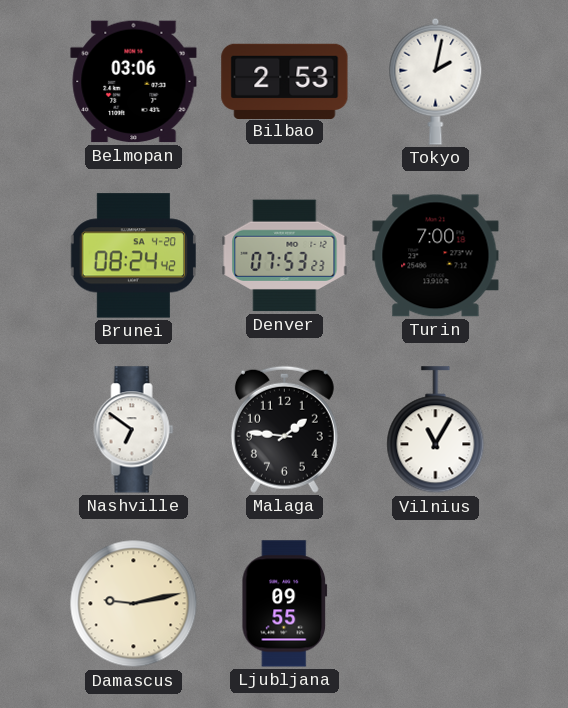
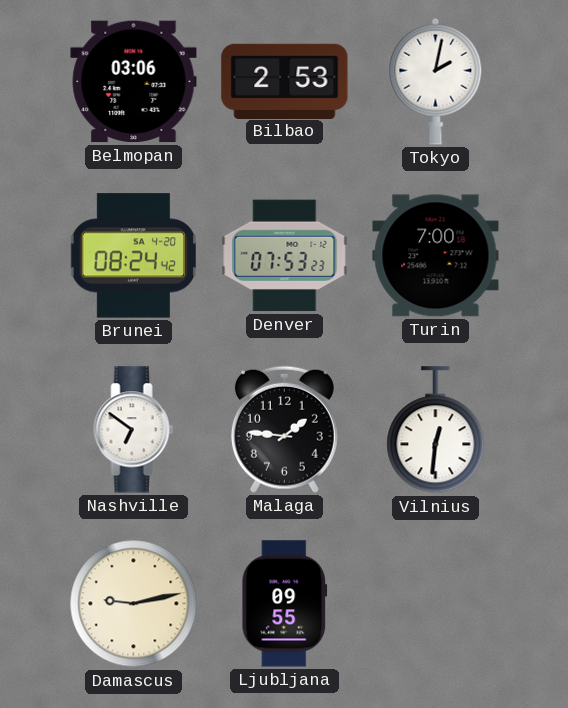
Vilnius: 11:05 -> 12:31 (436, 430)
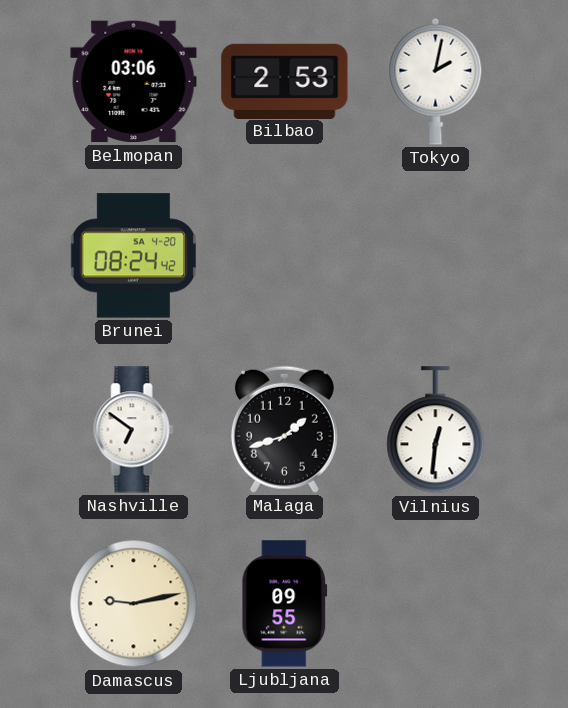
Denver: 07:53 -> none (285, 256)
Turin: 7:00 -> none (436, 256)
Malaga: 1:46 -> 1:42 (284, 429)
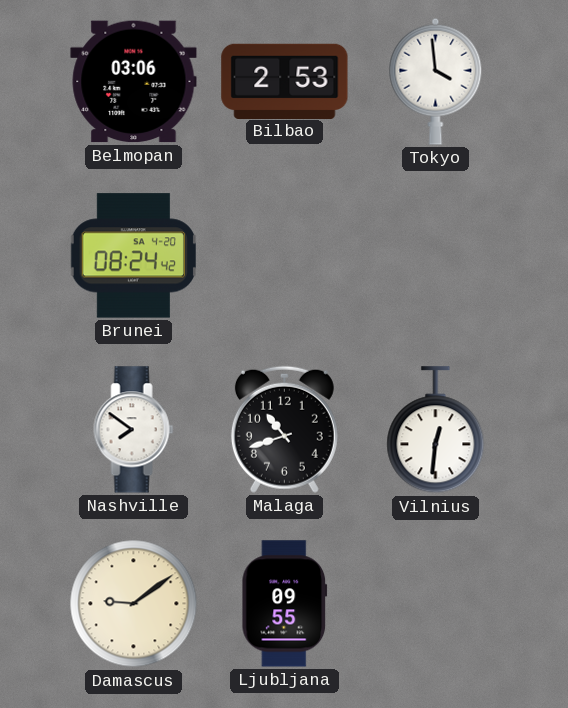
Tokyo: 2:02 -> 3:59 (436, 81)
Nashville: 6:51 -> 7:51 (134, 430)
Malaga: 1:42 -> 10:42 (284, 429)
Damascus: 9:13 -> 9:09 (134, 604)
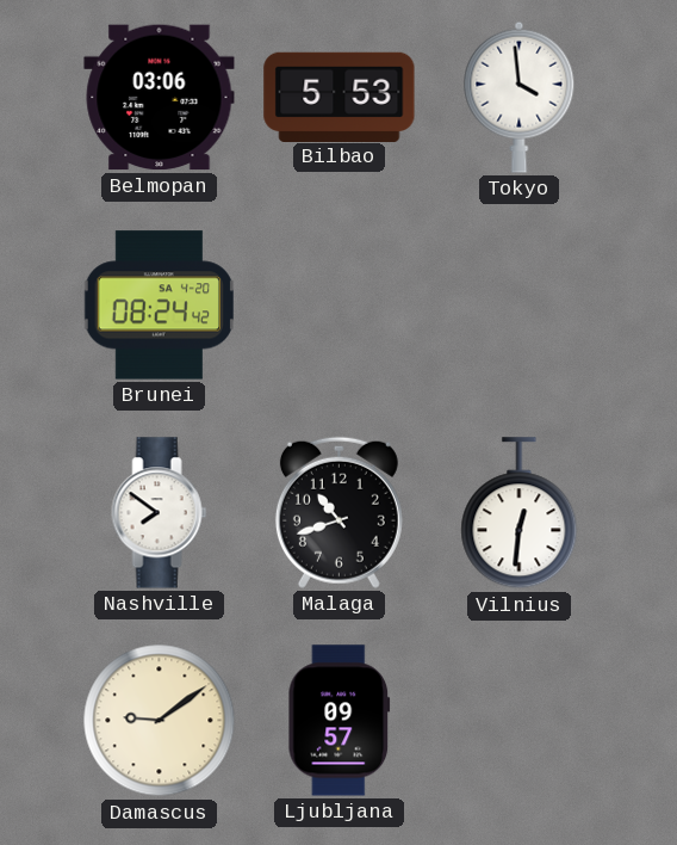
Bilbao: 2:53 -> 5:53 (340, 97)
Ljubljana: 09:55 -> 09:57 (340, 721)
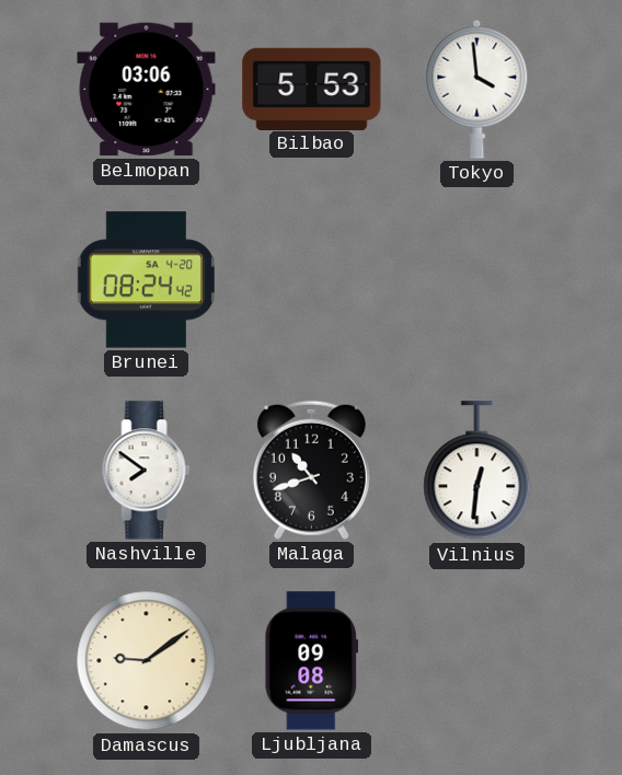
Ljubljana: 09:57 -> 09:08 (312, 661)
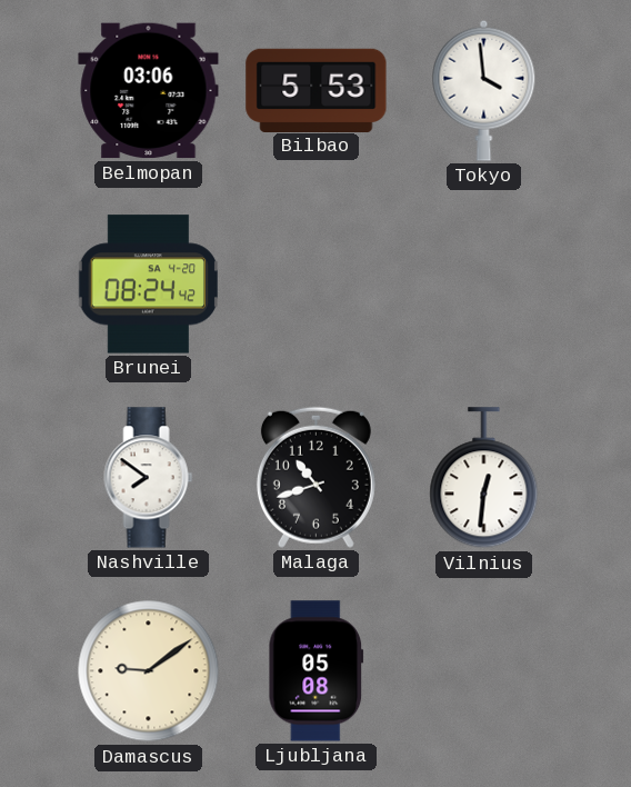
Ljubljana: 09:08 -> 05:08 (317, 671)
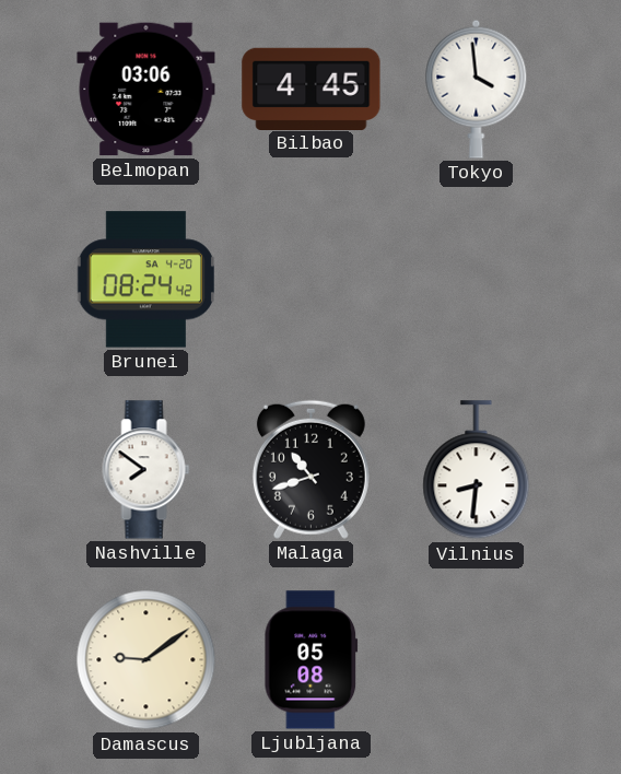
Bilbao: 5:53 -> 4:45 (312, 89)
Vilnius: 12:31 -> 8:31 (477, 470)
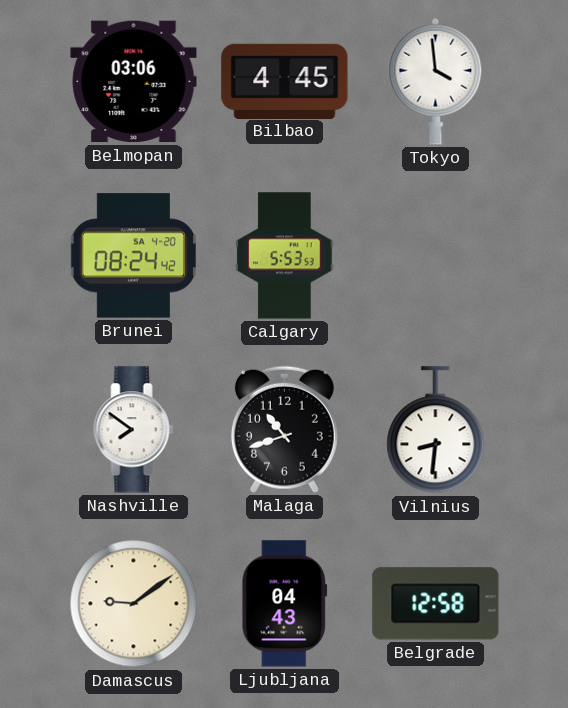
Calgary: none -> 5:53 (285, 256)
Ljubljana: 05:08 -> 04:43 (285, 604)
Belgrade: none -> 12:58 (436, 604)
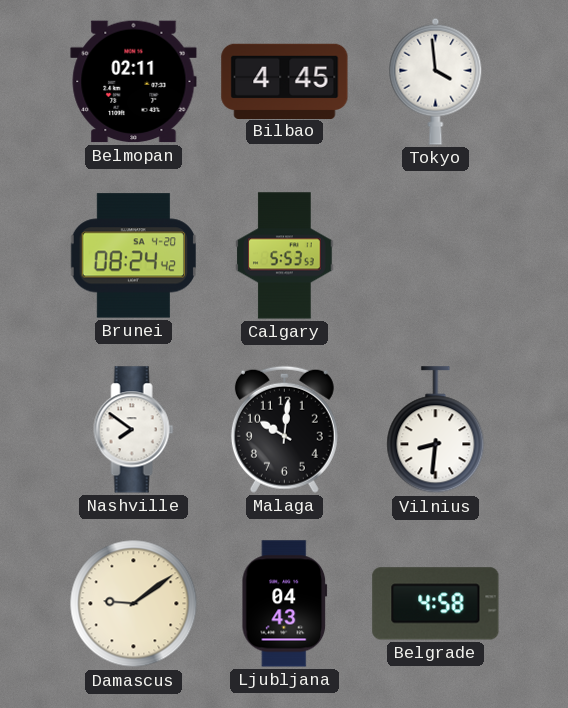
Belmopan: 03:06 -> 02:11 (134, 82)
Malaga: 10:42 -> 10:01 (284, 429)
Belgrade: 12:58 -> 4:58 (436, 604)
